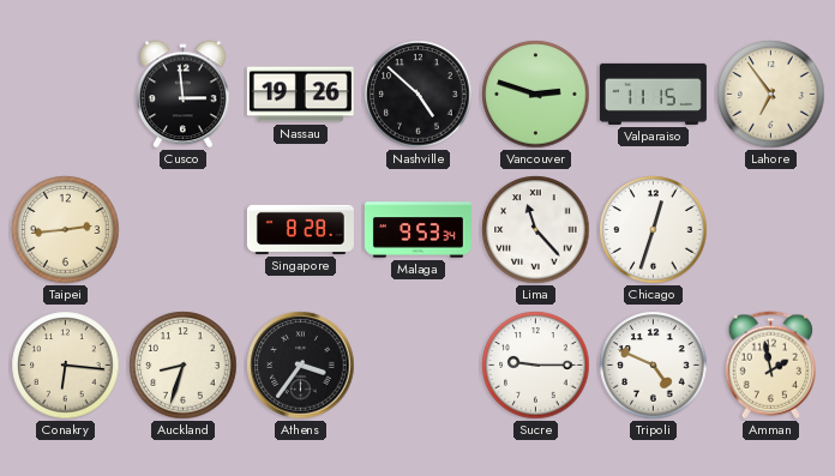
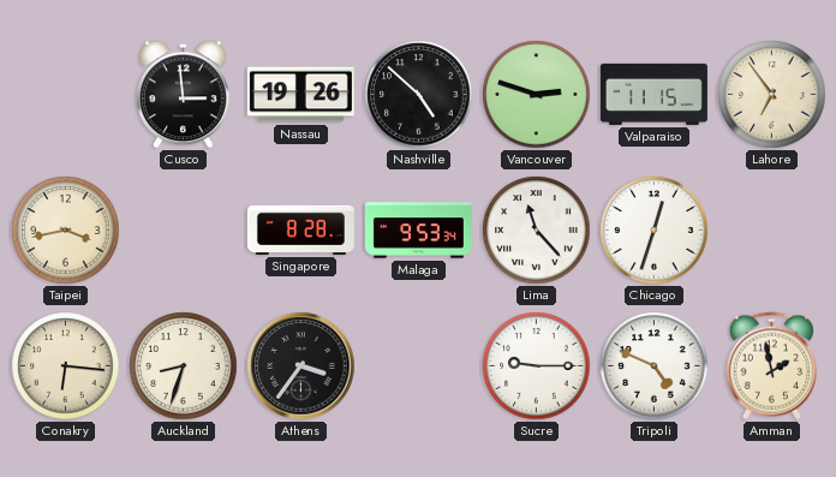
Taipei: 2:44 -> 3:43 (66, 231)
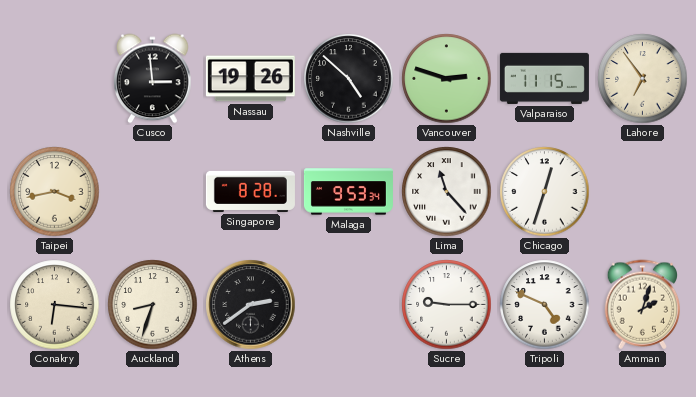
Athens: 3:36 -> 2:39 (251, 305)
Amman: 1:58 -> 2:03 (643, 305)
